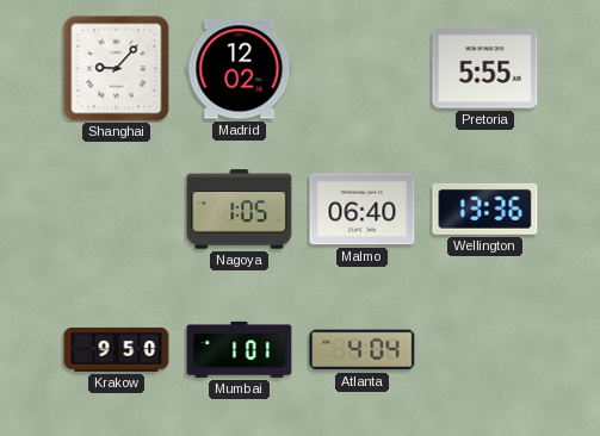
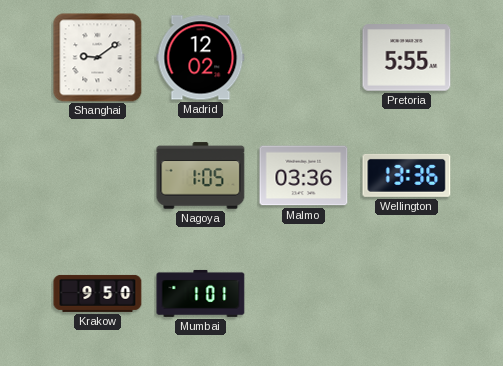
Shanghai: 9:07 -> 9:09 (98, 58)
Malmo: 06:40 -> 03:36 (304, 176)
Atlanta: 4:04 -> none (363, 350)
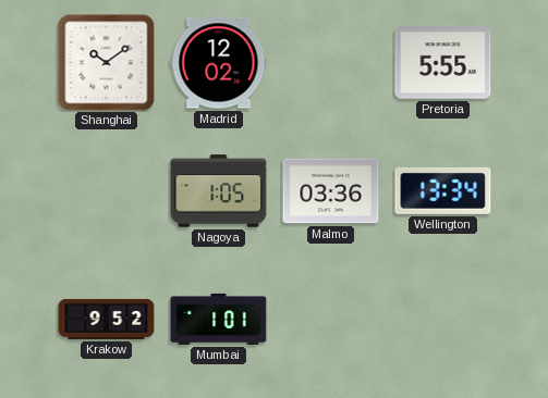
Shanghai: 9:09 -> 10:09 (107, 63)
Wellington: 13:36 -> 13:34 (443, 190)
Krakow: 9:50 -> 9:52 (107, 319)
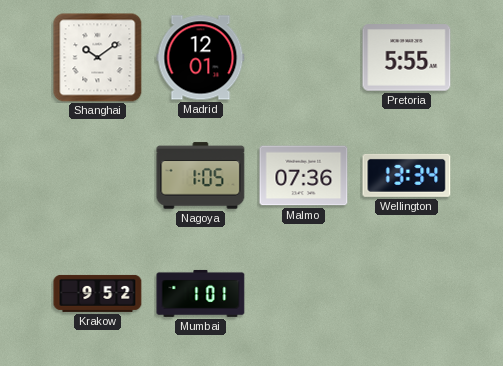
Madrid: 12:02 -> 12:01 (201, 58)
Malmo: 03:36 -> 07:36 (304, 176)
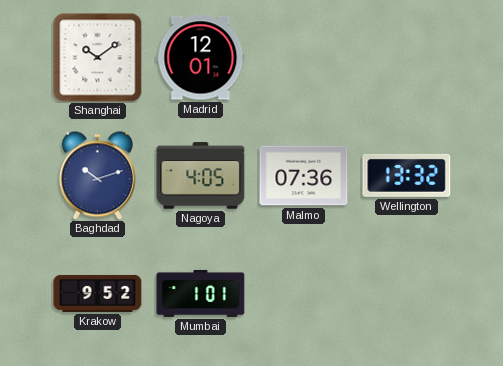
Pretoria: 5:55 -> none (407, 58)
Baghdad: none -> 10:12 (97, 176)
Nagoya: 1:05 -> 4:05 (201, 176)
Wellington: 13:34 -> 13:32 (407, 175)
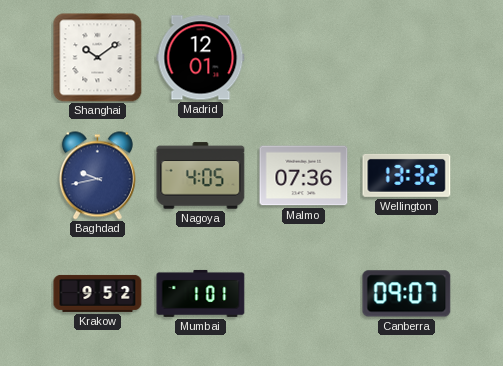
Baghdad: 10:12 -> 9:43 (97, 176)
Canberra: none -> 09:07 (407, 294)
